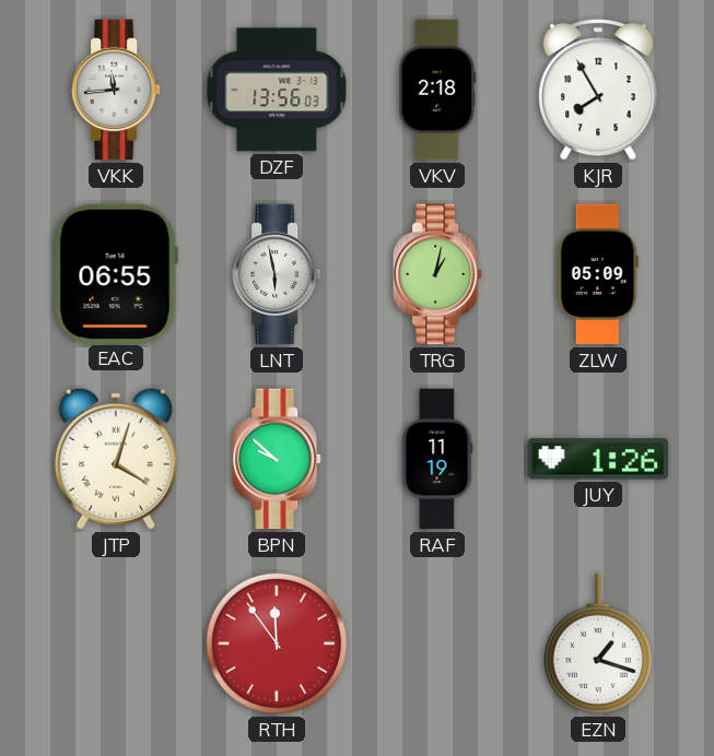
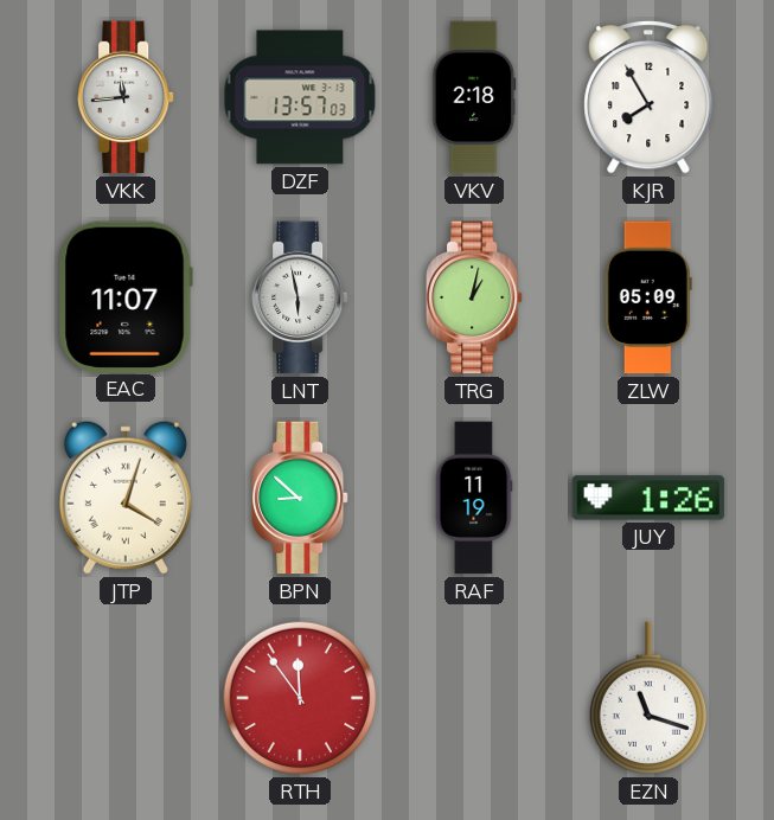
DZF: 13:56 -> 13:57 (300, 97)
EAC: 06:55 -> 11:07 (126, 296)
BPN: 9:52 -> 8:52 (301, 498)
EZN: 1:18 -> 11:18 (647, 699)
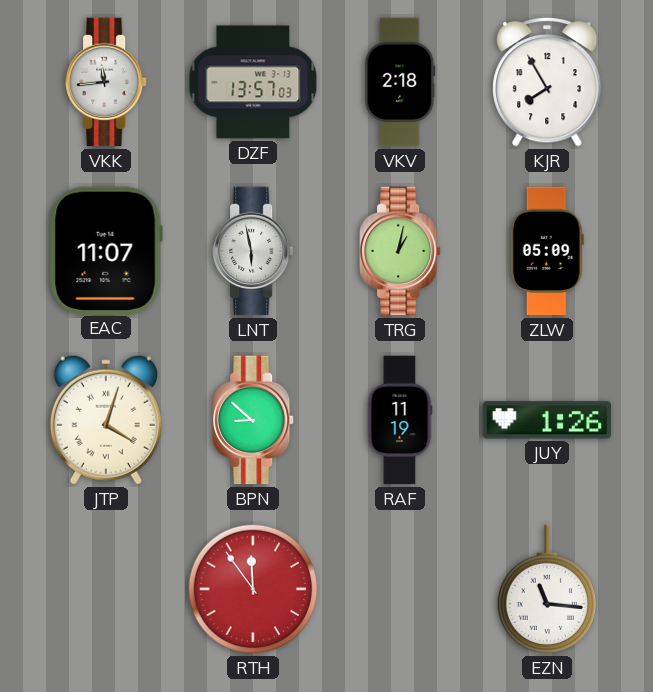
EZN: 11:18 -> 11:16 (546, 590)
